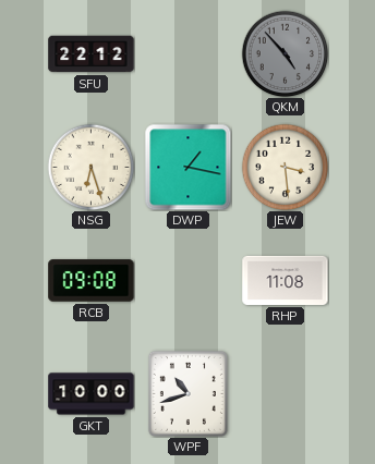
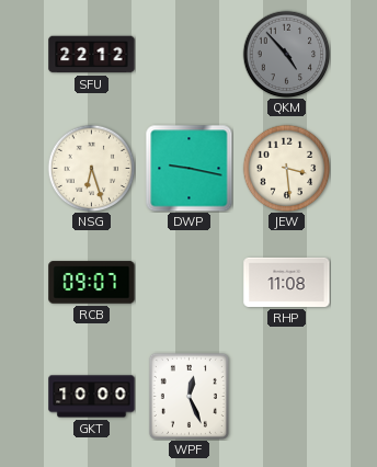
DWP: 1:17 -> 9:17 (188, 168)
RCB: 09:08 -> 09:07 (92, 283)
WPF: 10:42 -> 12:26 (188, 396)
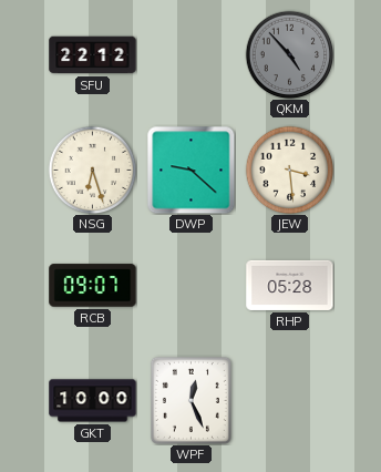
DWP: 9:17 -> 9:22 (190, 170)
RHP: 11:08 -> 05:28 (290, 285)
